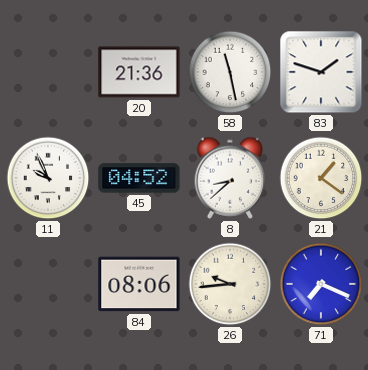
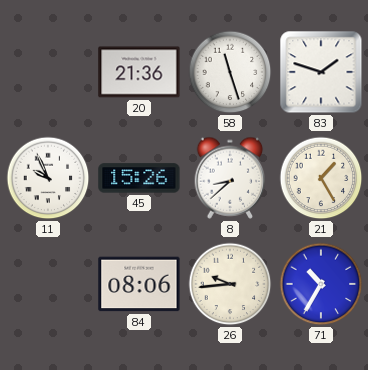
58: 11:28 -> 11:27 (230, 72)
45: 04:52 -> 15:26 (139, 178)
21: 1:21 -> 1:25 (321, 178)
71: 7:19 -> 10:35 (321, 284)
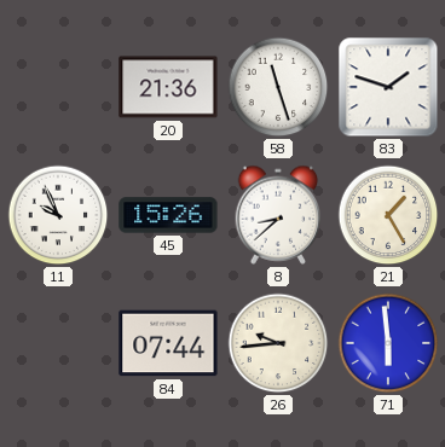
84: 08:06 -> 07:44 (168, 343)
71: 10:35 -> 5:59 (388, 343)
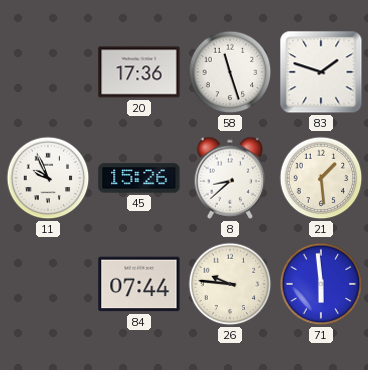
20: 21:36 -> 17:36 (139, 72)
21: 1:25 -> 1:29 (321, 178)
26: 9:44 -> 9:46 (230, 284)
